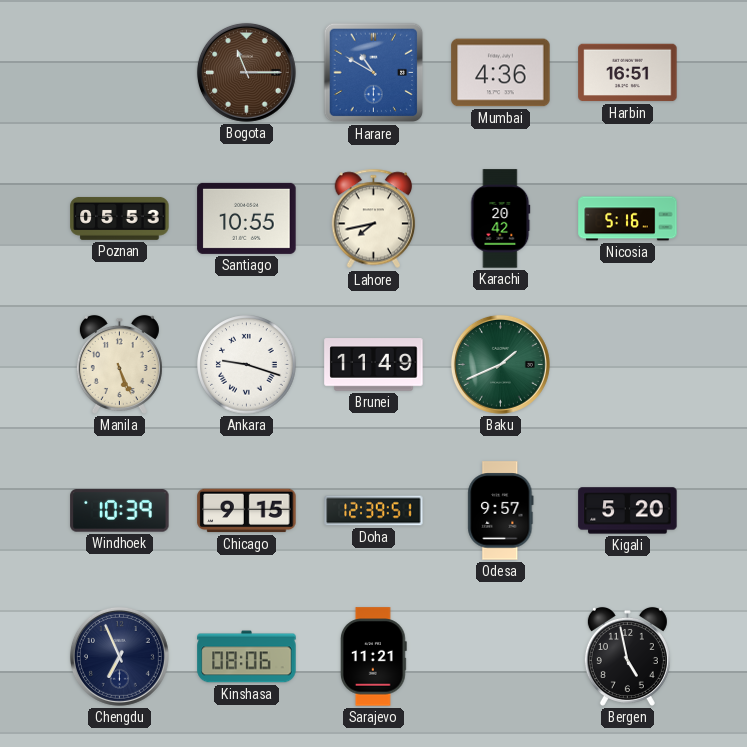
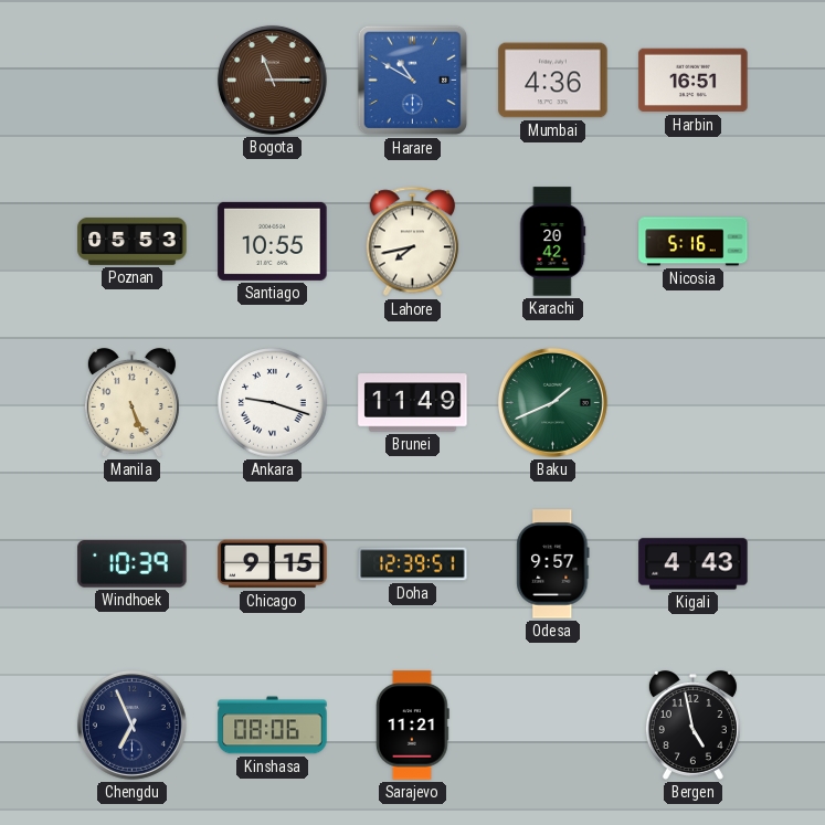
Kigali: 5:20 -> 4:43 (694, 564)
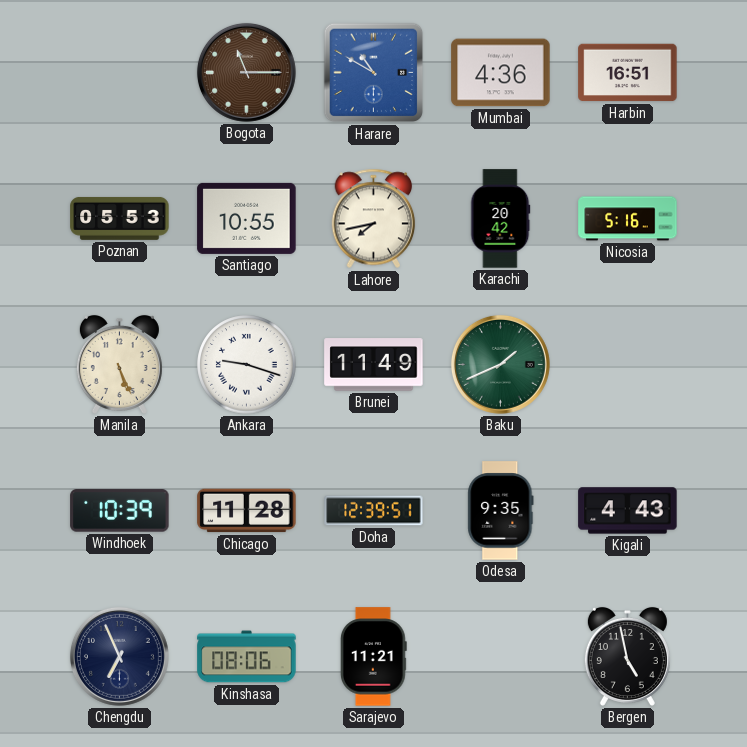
Chicago: 9:15 -> 11:28 (247, 511)
Odesa: 9:57 -> 9:35 (501, 511)
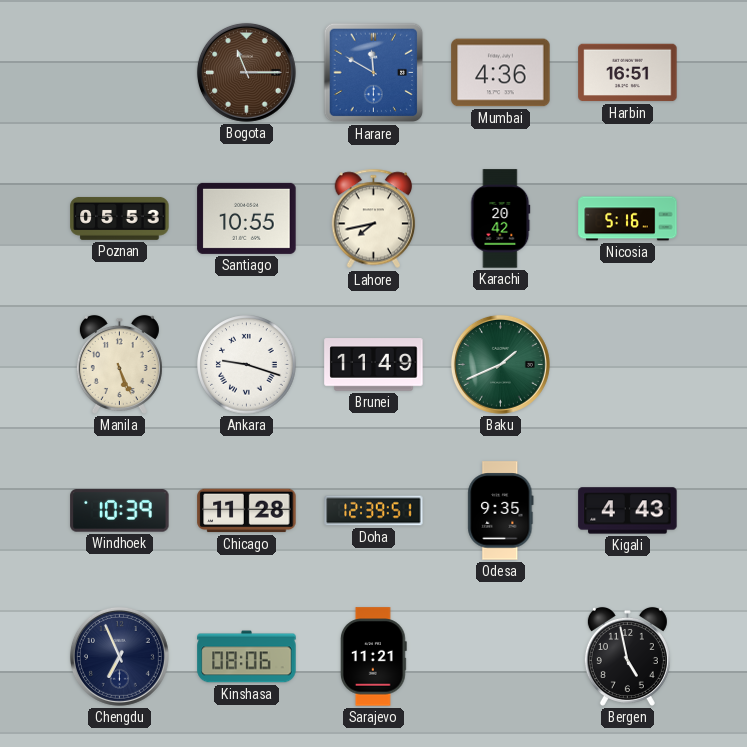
Harare: 10:50 -> 11:50 (374, 73)
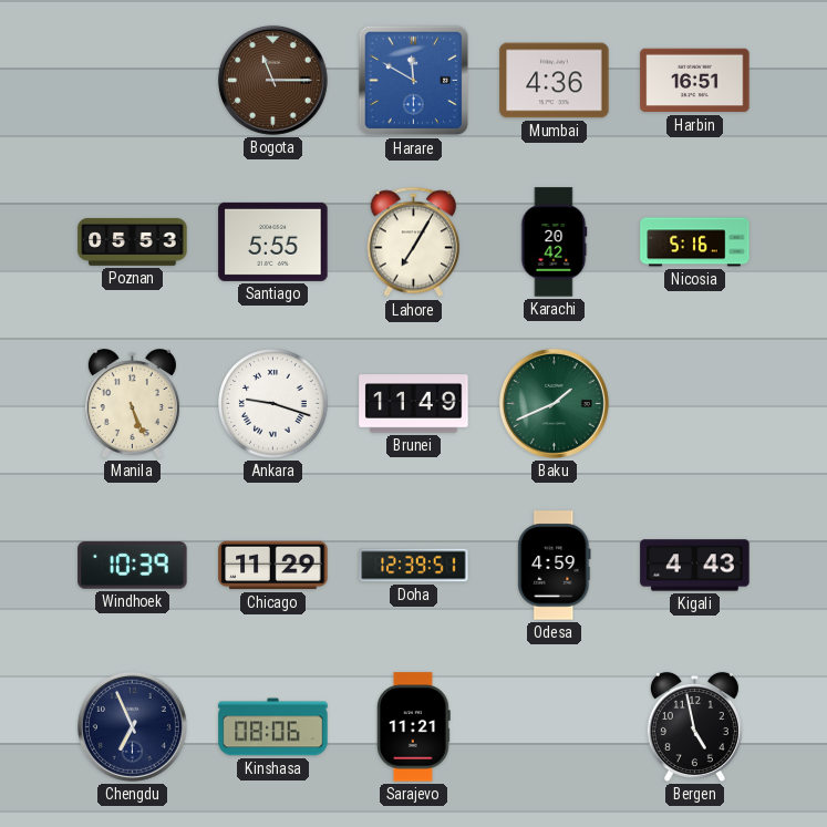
Santiago: 10:55 -> 5:55 (273, 241)
Lahore: 7:43 -> 7:05 (414, 242)
Chicago: 11:28 -> 11:29 (273, 566)
Odesa: 9:35 -> 4:59 (555, 566)
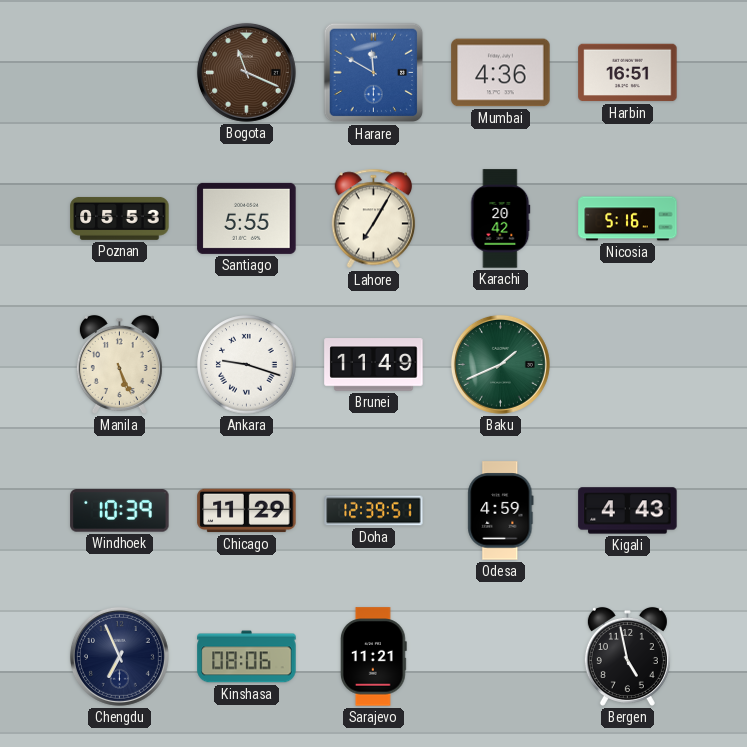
Bogota: 11:15 -> 11:19 (246, 72)
